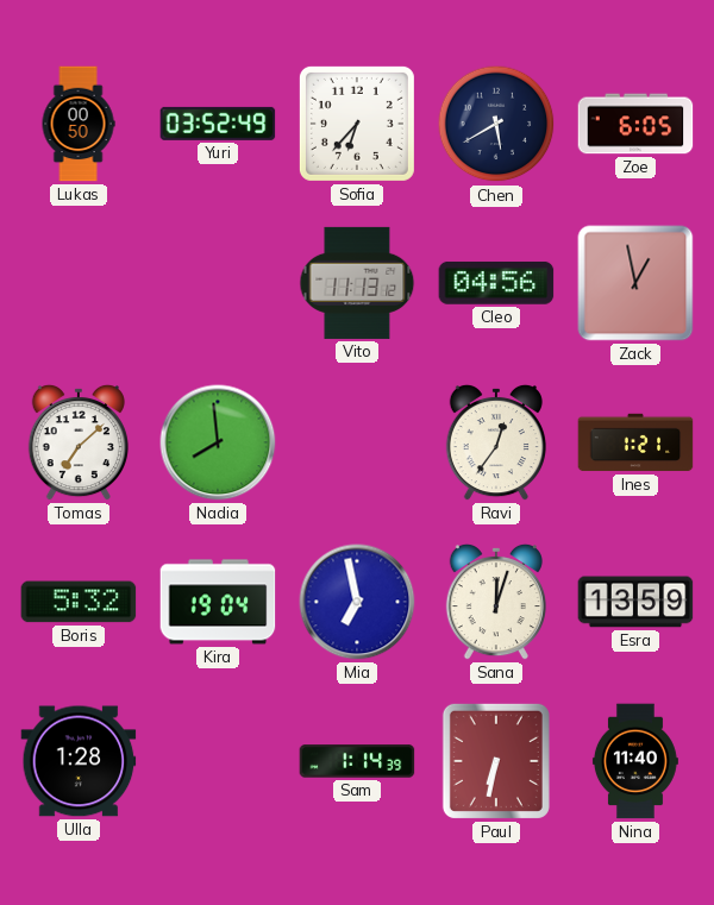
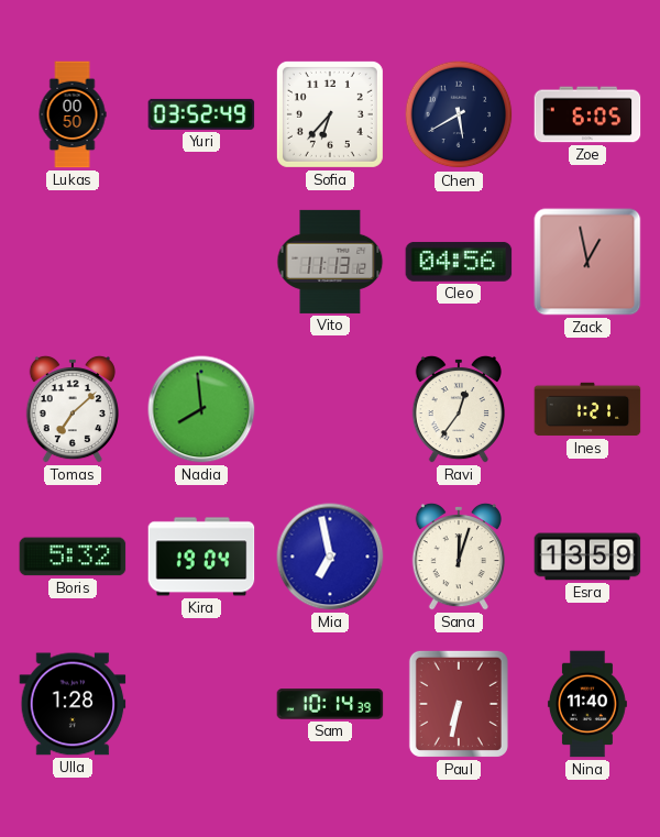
Sam: 1:14 -> 10:14 (330, 704)
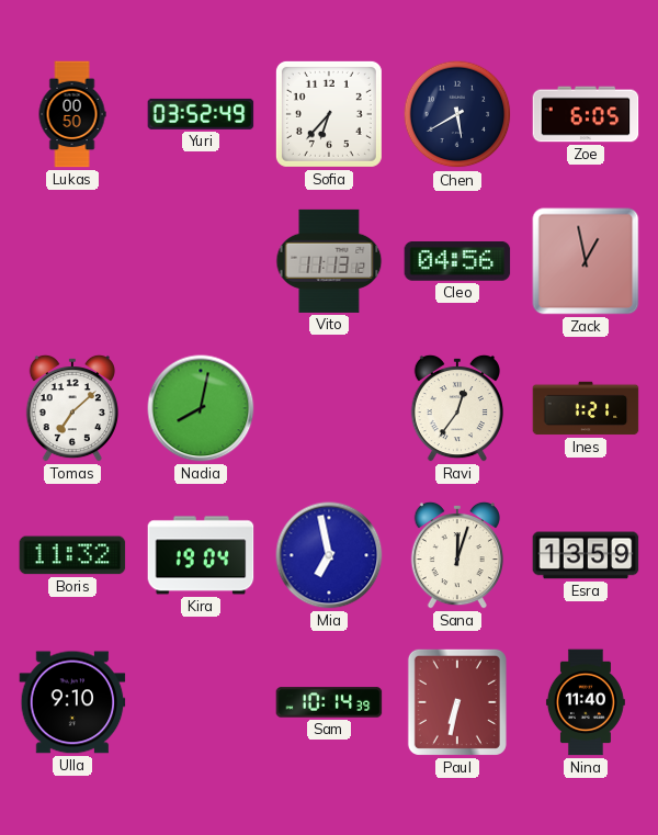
Nadia: 7:59 -> 8:02 (201, 408)
Boris: 5:32 -> 11:32 (72, 555)
Ulla: 1:28 -> 9:10 (72, 702)
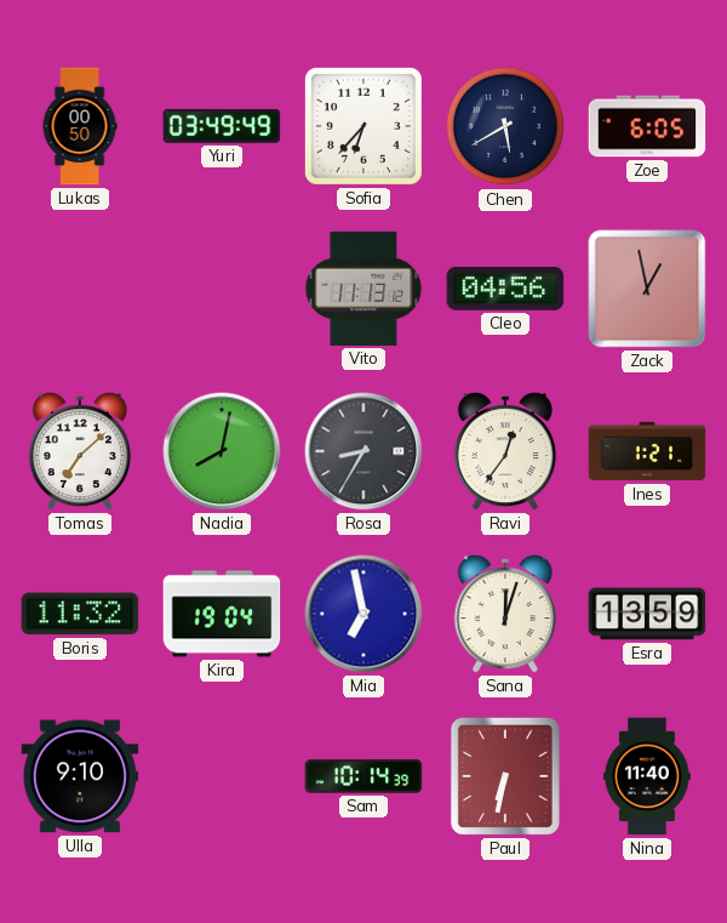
Yuri: 03:52 -> 03:49 (222, 126)
Rosa: none -> 8:35 (363, 451)
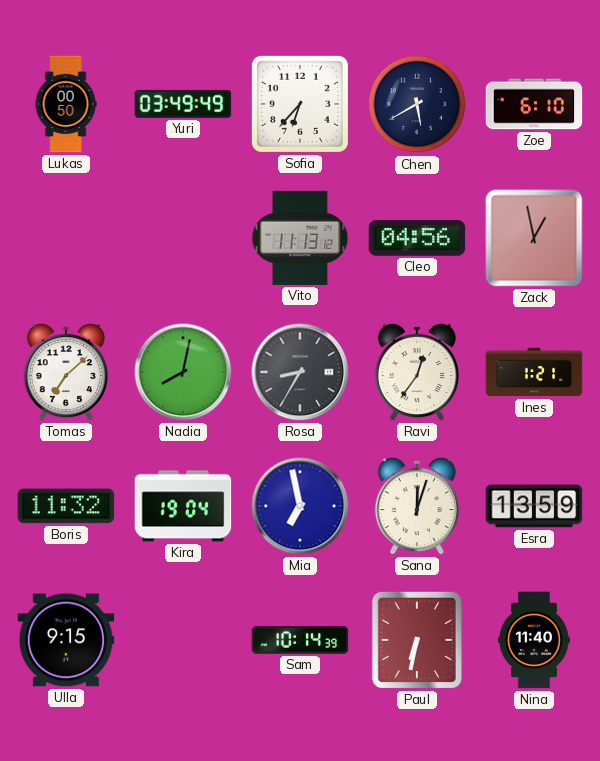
Zoe: 6:05 -> 6:10 (534, 104)
Ulla: 9:10 -> 9:15 (66, 640)
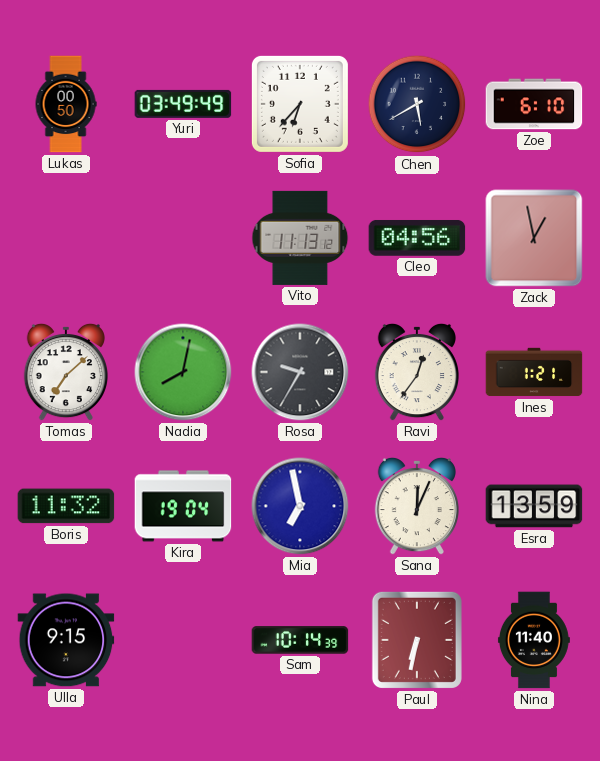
Rosa: 8:35 -> 9:35 (300, 372)
Sana: 12:03 -> 12:04 (417, 506)
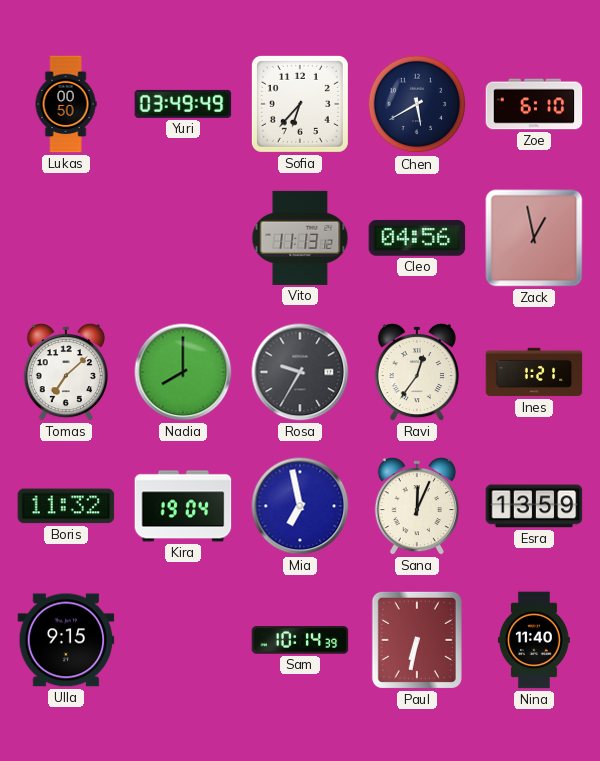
Nadia: 8:02 -> 8:00 (183, 372)
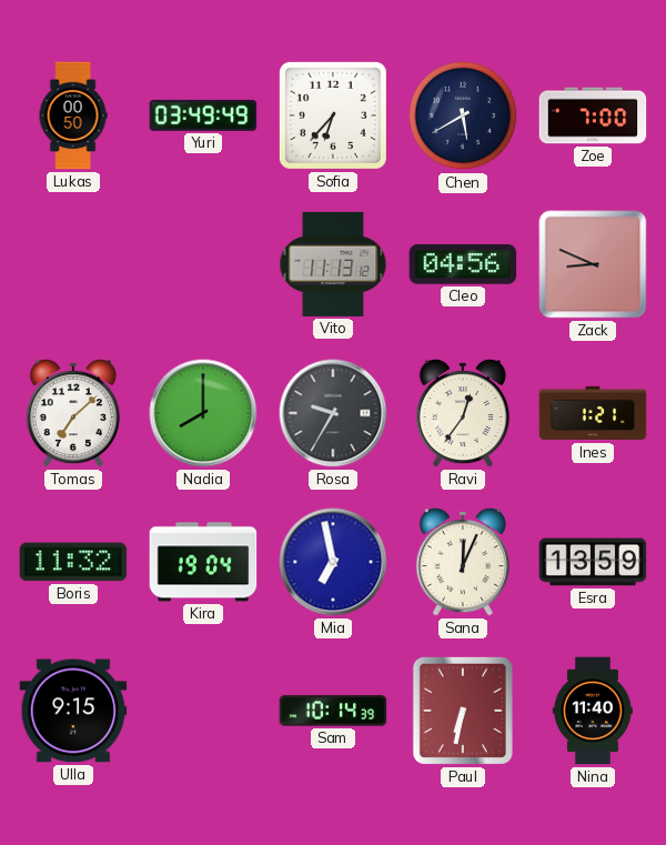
Zoe: 6:10 -> 7:00 (593, 115)
Zack: 12:58 -> 8:49 (593, 264)
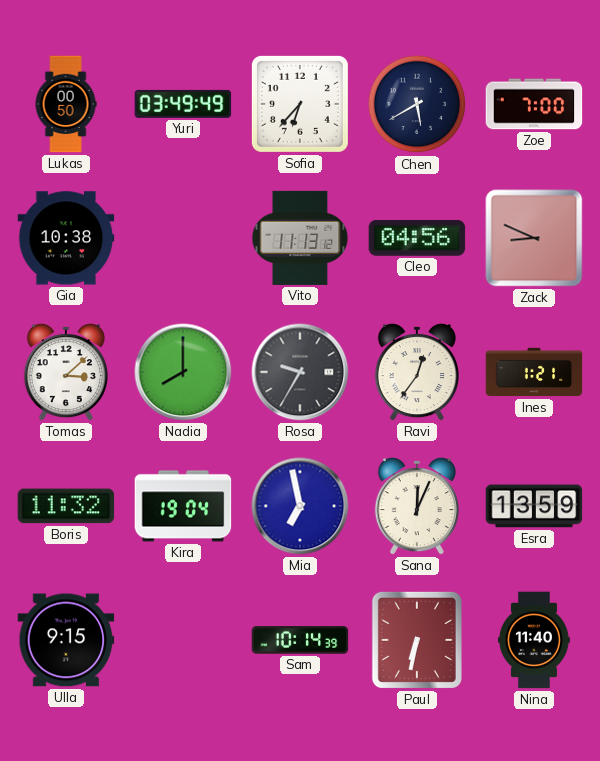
Gia: none -> 10:38 (66, 238)
Tomas: 7:08 -> 3:08 (66, 372)
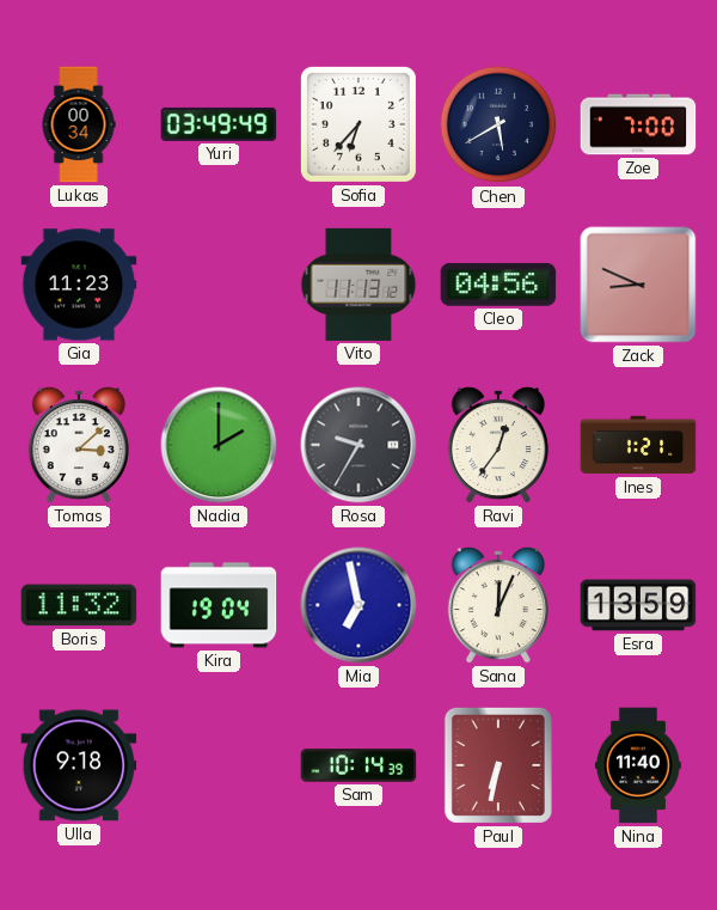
Lukas: 00:50 -> 00:34 (79, 124)
Gia: 10:38 -> 11:23 (79, 285)
Nadia: 8:00 -> 2:00 (219, 445)
Ulla: 9:15 -> 9:18 (79, 765)
